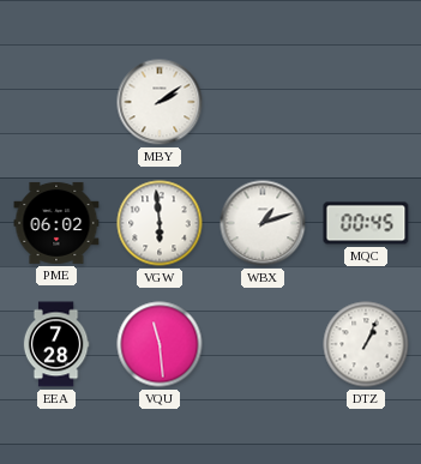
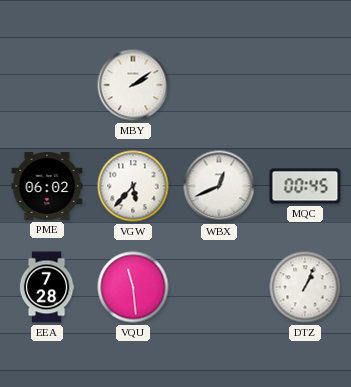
VGW: 5:59 -> 5:37 (133, 186)
WBX: 1:12 -> 12:41 (219, 186)
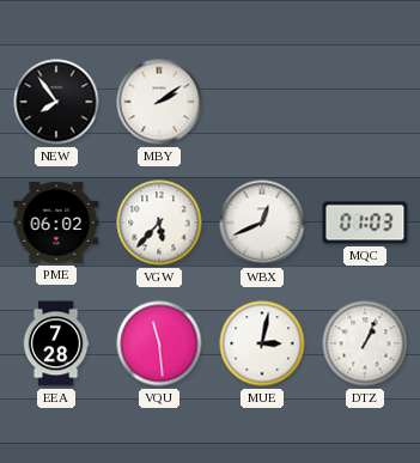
NEW: none -> 7:54 (56, 102)
MQC: 00:45 -> 01:03 (365, 223)
MUE: none -> 3:02 (262, 343)
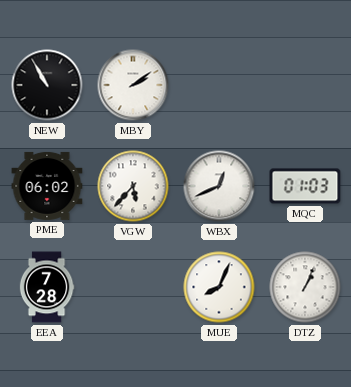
NEW: 7:54 -> 10:55 (47, 85)
VQU: 11:29 -> none (159, 343)
MUE: 3:02 -> 8:04 (219, 287)
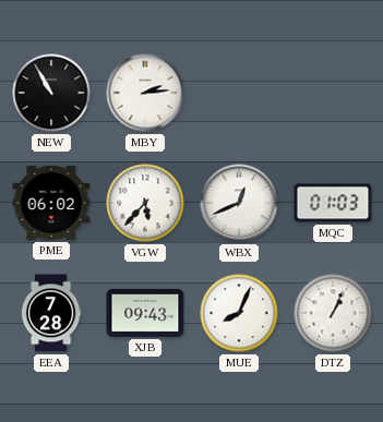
MBY: 2:09 -> 2:14 (145, 93)
XJB: none -> 09:43 (145, 313)
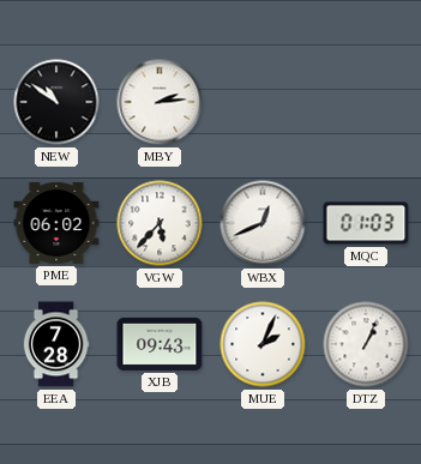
NEW: 10:55 -> 10:51 (56, 102)
MUE: 8:04 -> 2:04 (263, 344)
